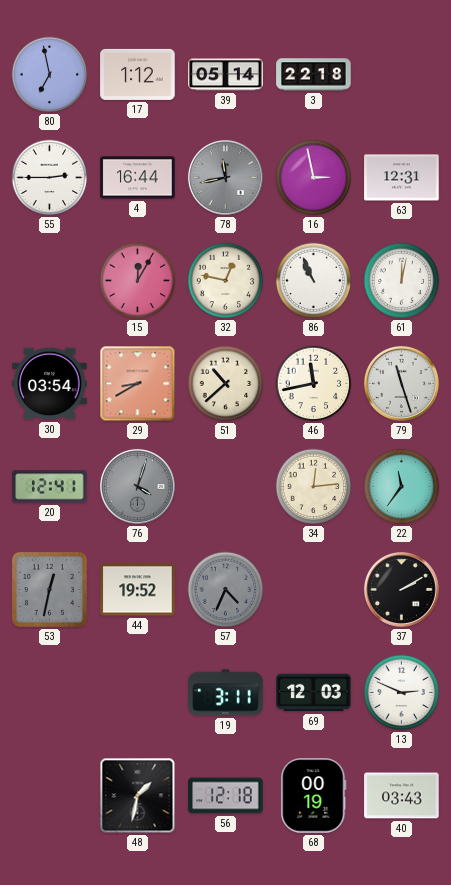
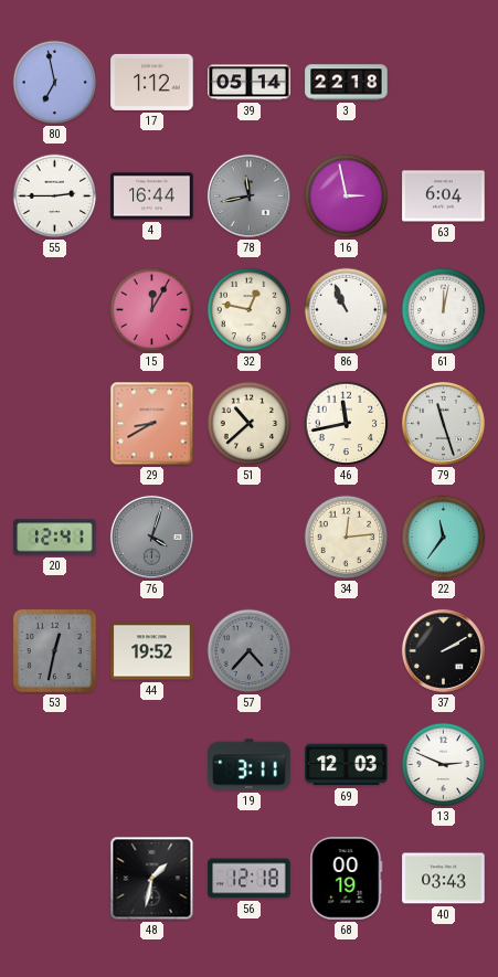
63: 12:31 -> 6:04 (444, 197)
30: 03:54 -> none (50, 384)
57: 4:34 -> 4:37 (250, 651)
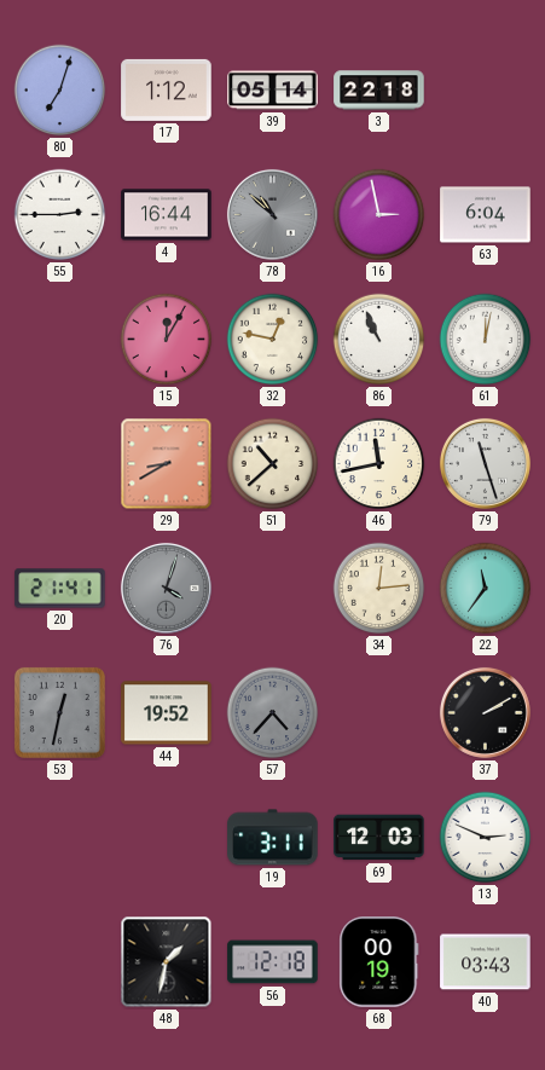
80: 6:58 -> 7:03 (60, 91)
78: 11:43 -> 10:52 (272, 214)
20: 12:41 -> 21:41 (60, 589)
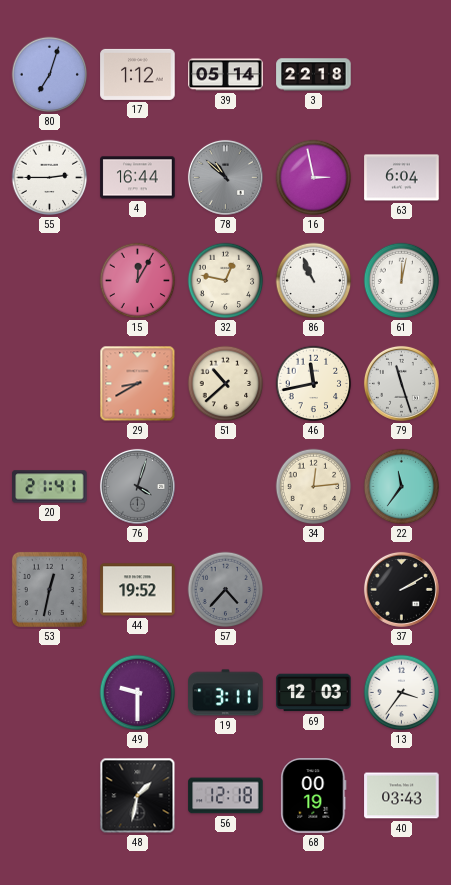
49: none -> 9:30 (138, 693)
13: 2:49 -> 3:36 (402, 693)
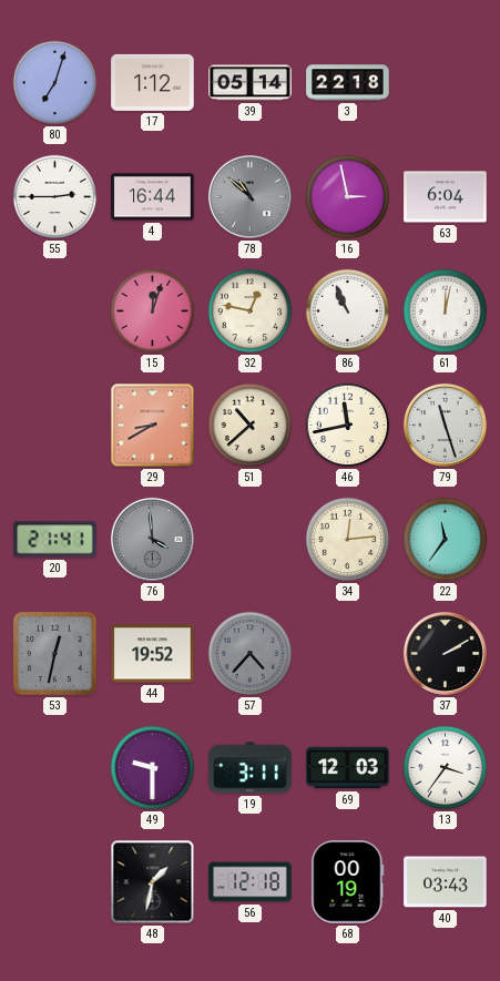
15: 12:05 -> 12:03 (153, 311)
76: 4:03 -> 3:59 (152, 539)
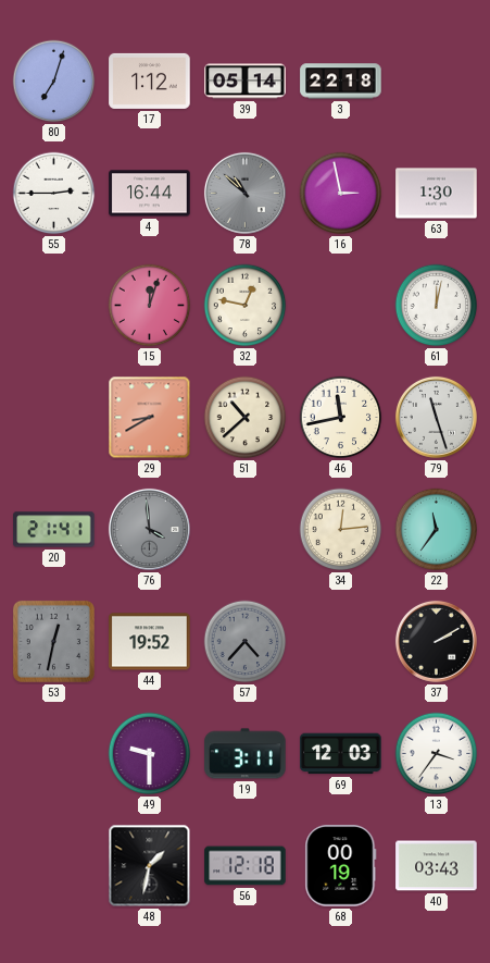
63: 6:04 -> 1:30 (437, 194)
86: 10:56 -> none (348, 311)
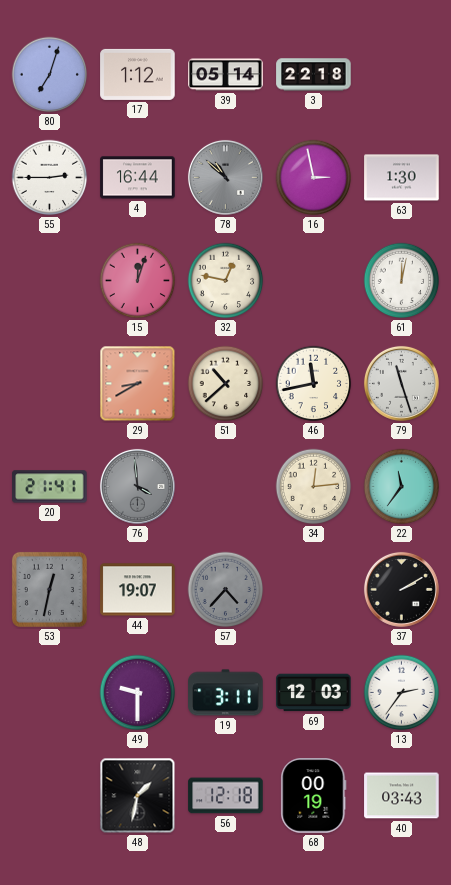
44: 19:52 -> 19:07 (138, 590)
13: 3:36 -> 2:36 (402, 693)
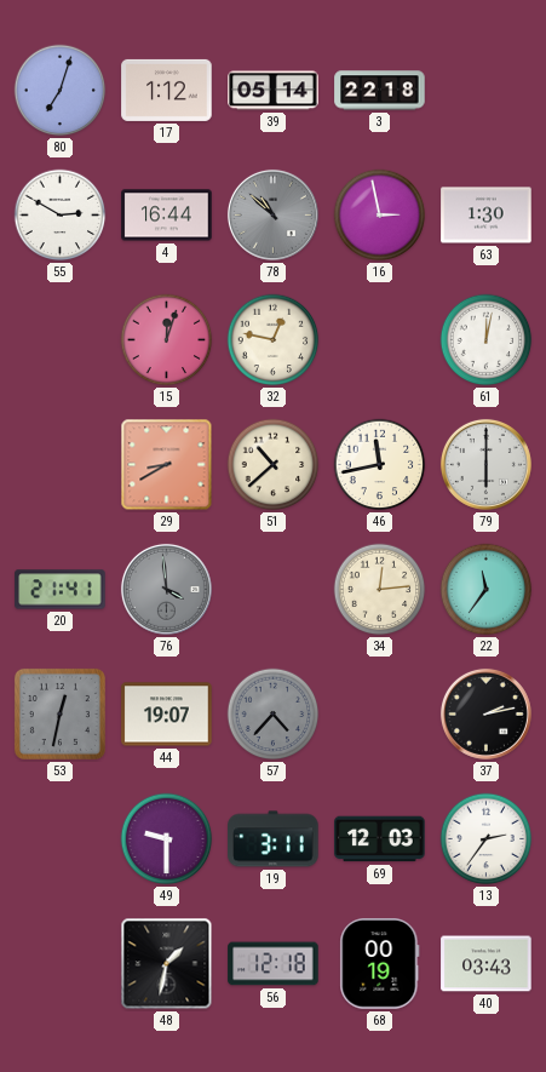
55: 2:45 -> 2:50 (61, 216)
79: 11:27 -> 6:00 (485, 464)
37: 2:10 -> 2:13 (485, 713)
